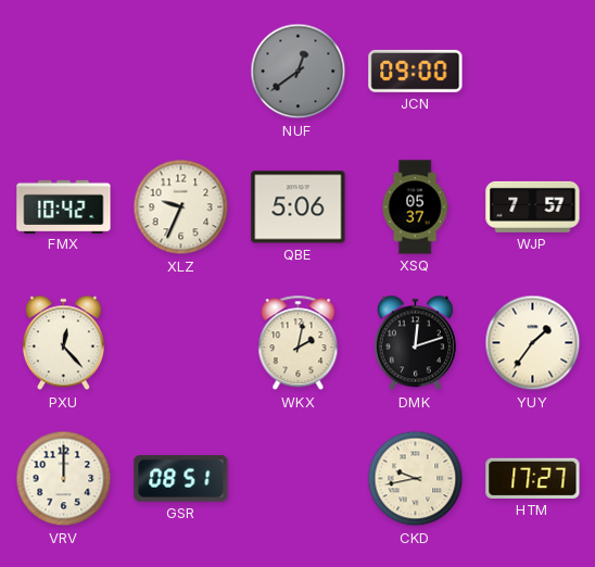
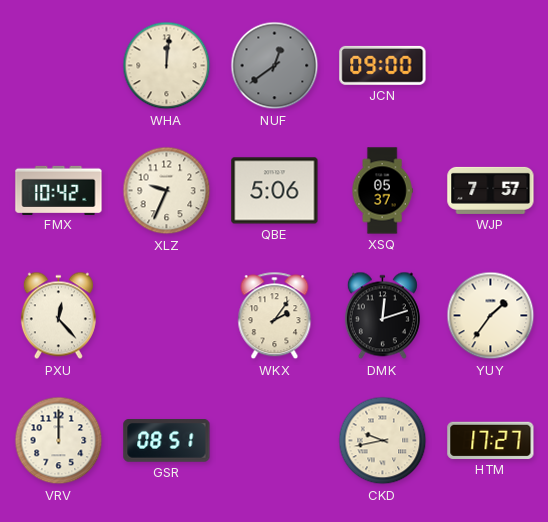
WHA: none -> 12:01 (167, 66)
WKX: 2:02 -> 2:06 (275, 316)
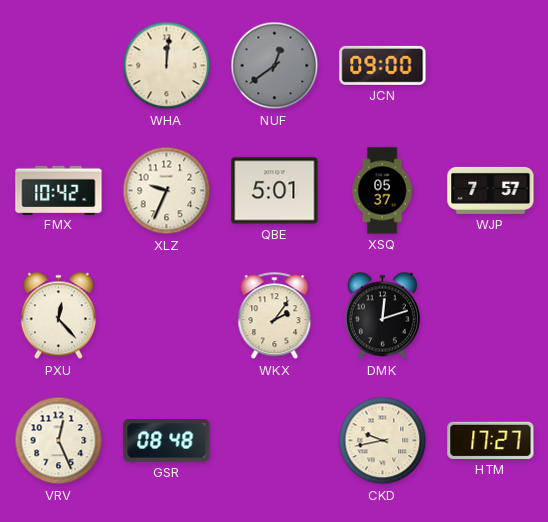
QBE: 5:06 -> 5:01 (275, 191)
YUY: 1:36 -> none (491, 316)
VRV: 12:00 -> 12:26 (59, 441)
GSR: 08:51 -> 08:48 (167, 441)
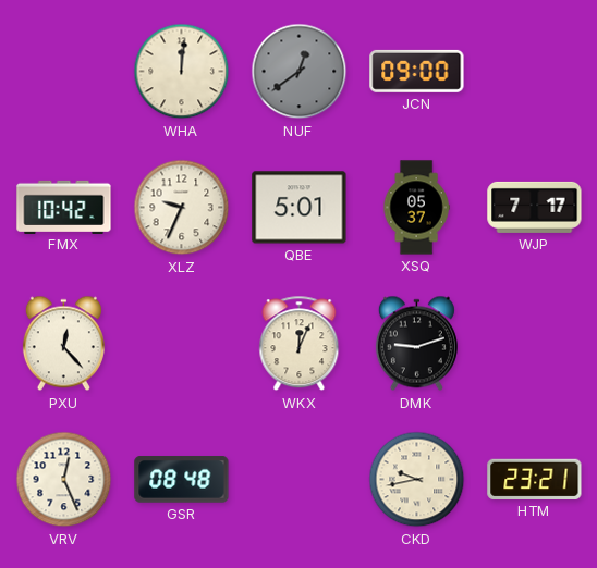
WJP: 7:57 -> 7:17 (535, 207)
WKX: 2:06 -> 12:04 (300, 344)
DMK: 12:12 -> 9:12 (416, 344)
HTM: 17:27 -> 23:21 (535, 479)
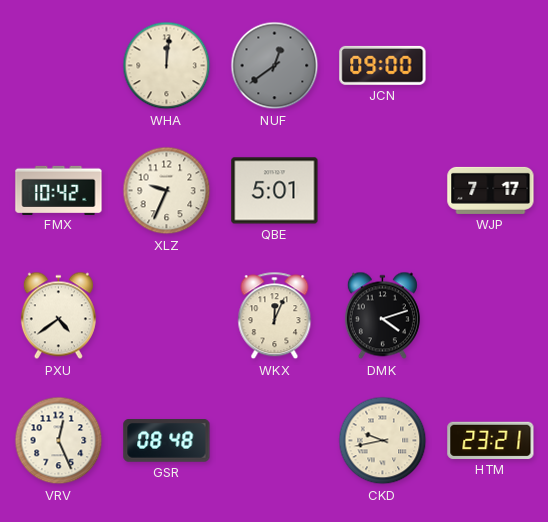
XSQ: 05:37 -> none (416, 208)
PXU: 12:23 -> 4:39 (58, 316)
DMK: 9:12 -> 4:12 (382, 316)
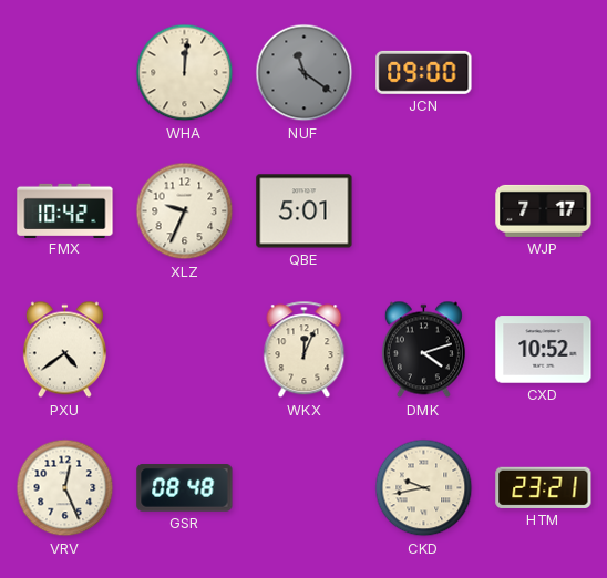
NUF: 12:39 -> 11:21 (305, 73)
CXD: none -> 10:52 (544, 350)
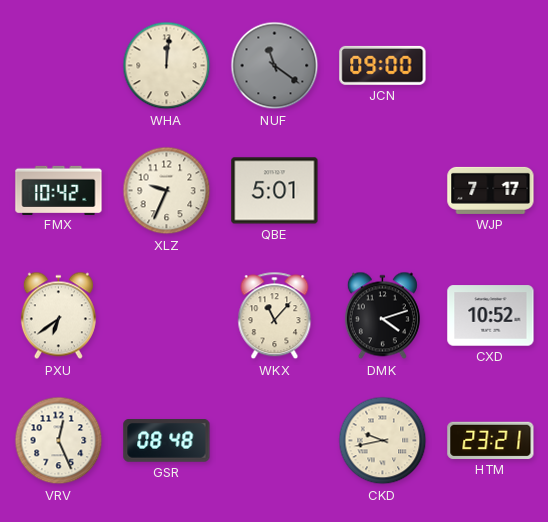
PXU: 4:39 -> 6:39 (58, 316)
WKX: 12:04 -> 11:07 (275, 316)
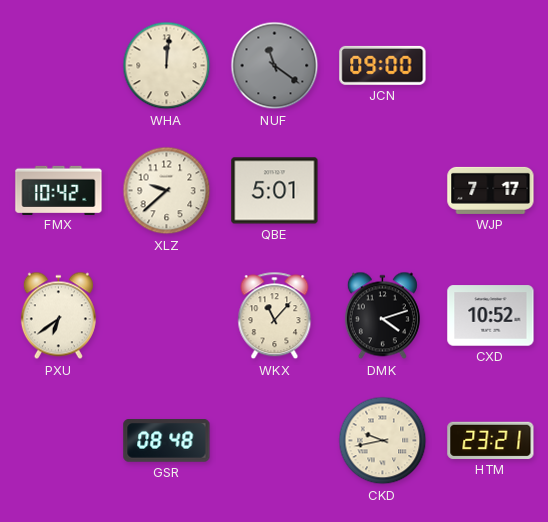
XLZ: 9:34 -> 9:38 (167, 191)
VRV: 12:26 -> none (59, 441)
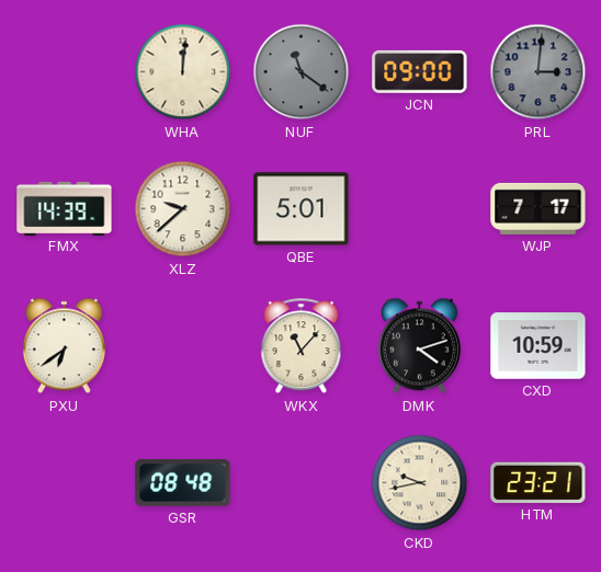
PRL: none -> 3:01 (538, 72)
FMX: 10:42 -> 14:39 (65, 208)
CXD: 10:52 -> 10:59 (538, 346)
